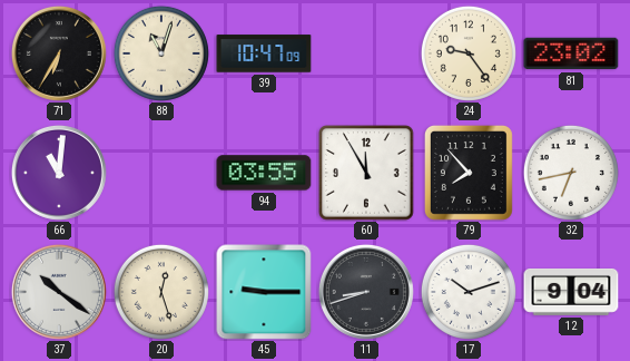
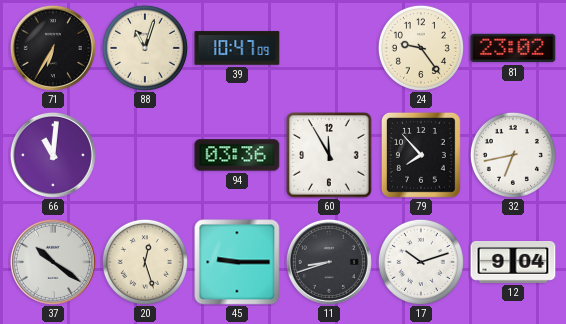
94: 03:55 -> 03:36 (237, 155)
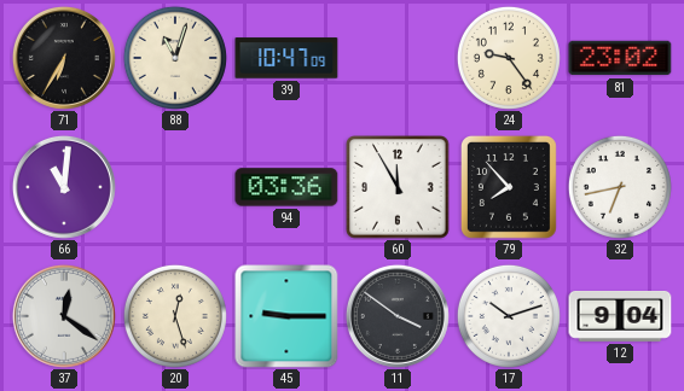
37: 10:21 -> 12:21 (64, 316)
11: 8:42 -> 3:51 (398, 316)
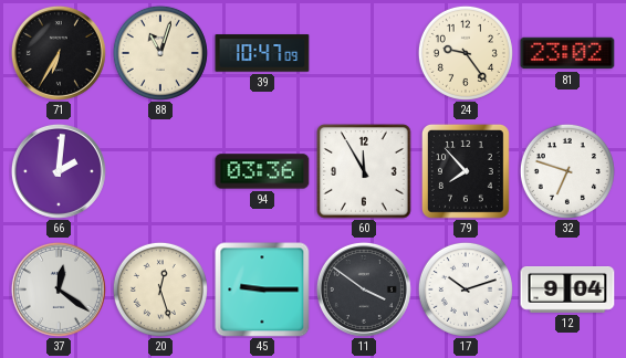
66: 11:01 -> 2:01 (59, 171)
32: 6:43 -> 6:48 (567, 171)
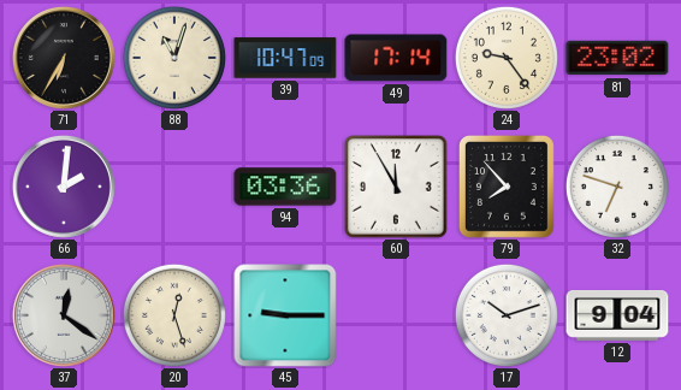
49: none -> 17:14 (396, 58)
11: 3:51 -> none (364, 289)
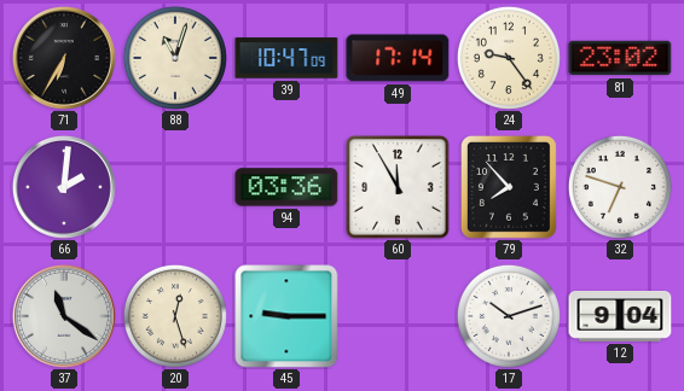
37: 12:21 -> 11:21 (64, 316)
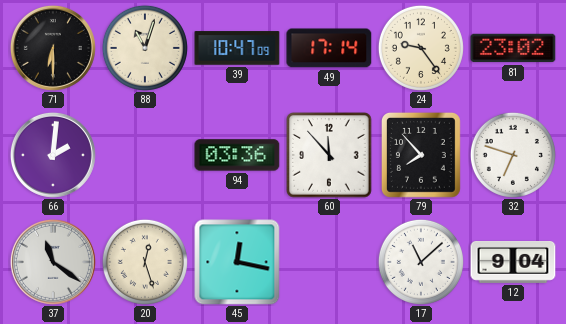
71: 6:35 -> 6:30 (53, 48)
60: 11:55 -> 11:53 (329, 155)
45: 9:15 -> 12:17 (237, 262)
17: 10:12 -> 11:08 (421, 262)
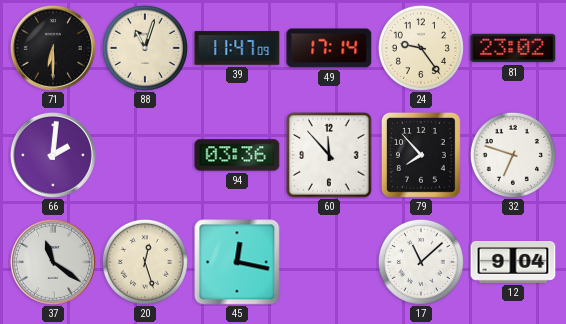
39: 10:47 -> 11:47 (237, 48)
